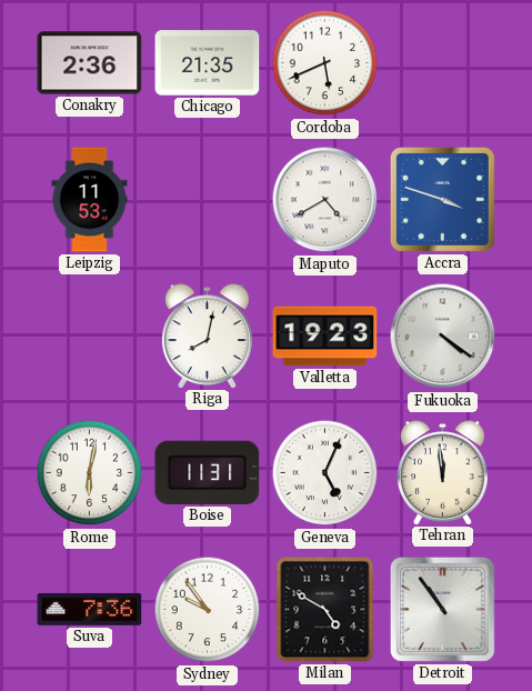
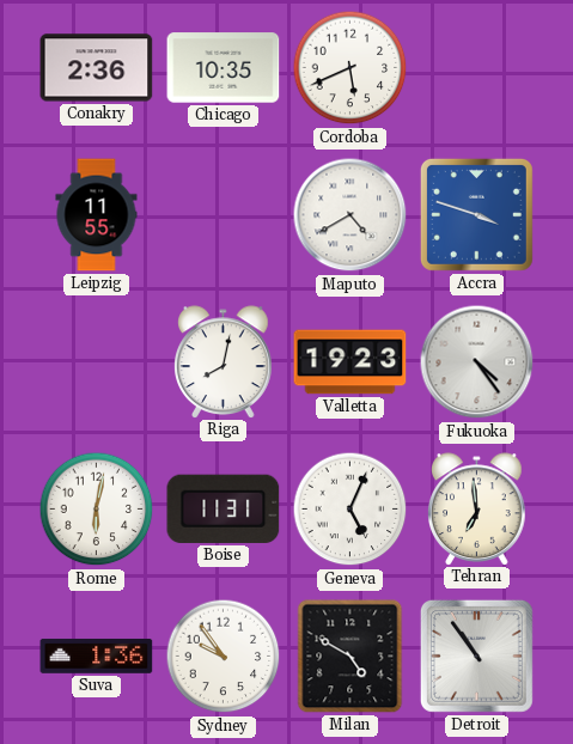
Chicago: 21:35 -> 10:35 (224, 68)
Leipzig: 11:53 -> 11:55 (97, 215)
Fukuoka: 4:21 -> 4:24 (477, 362)
Tehran: 11:59 -> 6:59 (477, 508)
Suva: 7:36 -> 1:36 (97, 655)
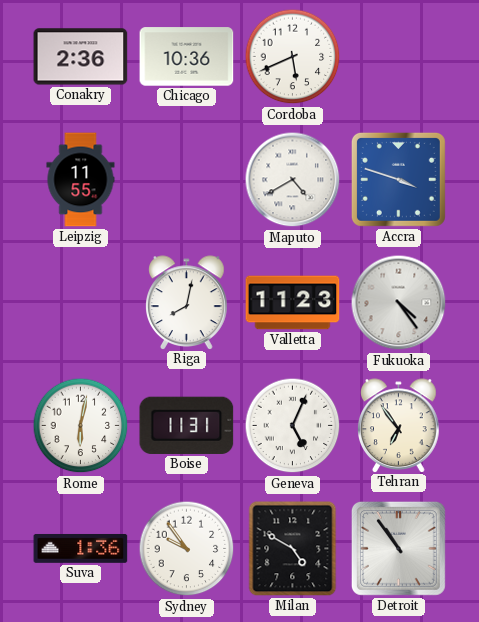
Chicago: 10:35 -> 10:36 (187, 57)
Valletta: 19:23 -> 11:23 (293, 303)
Tehran: 6:59 -> 6:54 (399, 425)
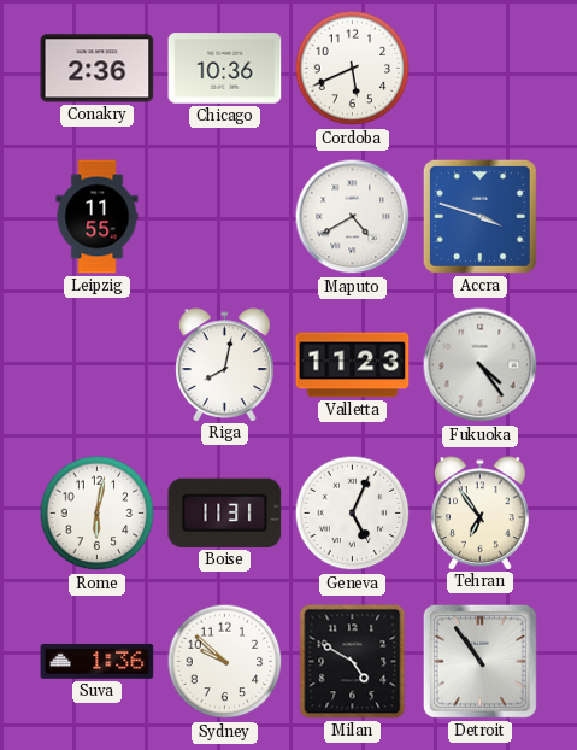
Sydney: 9:54 -> 9:52 (225, 662)
